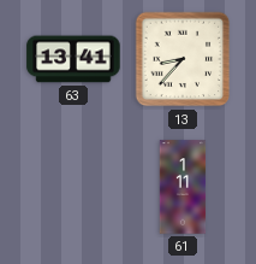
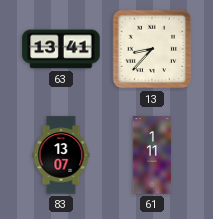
83: none -> 13:07 (61, 155)
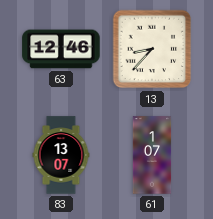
63: 13:41 -> 12:46 (61, 49)
61: 1:11 -> 1:07 (152, 155)
